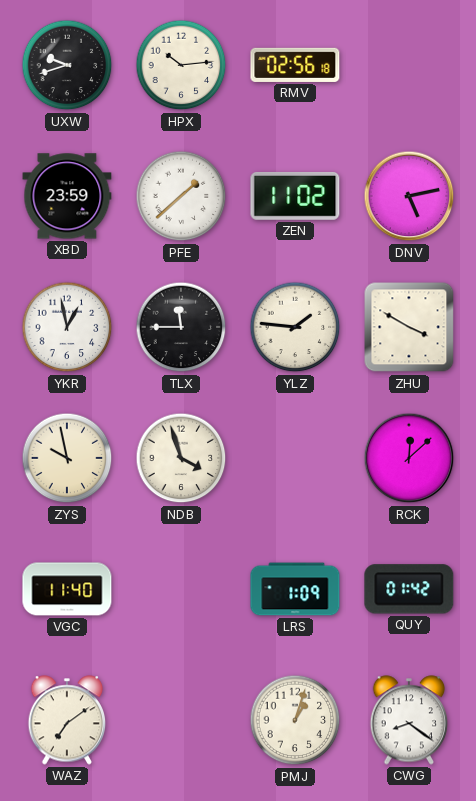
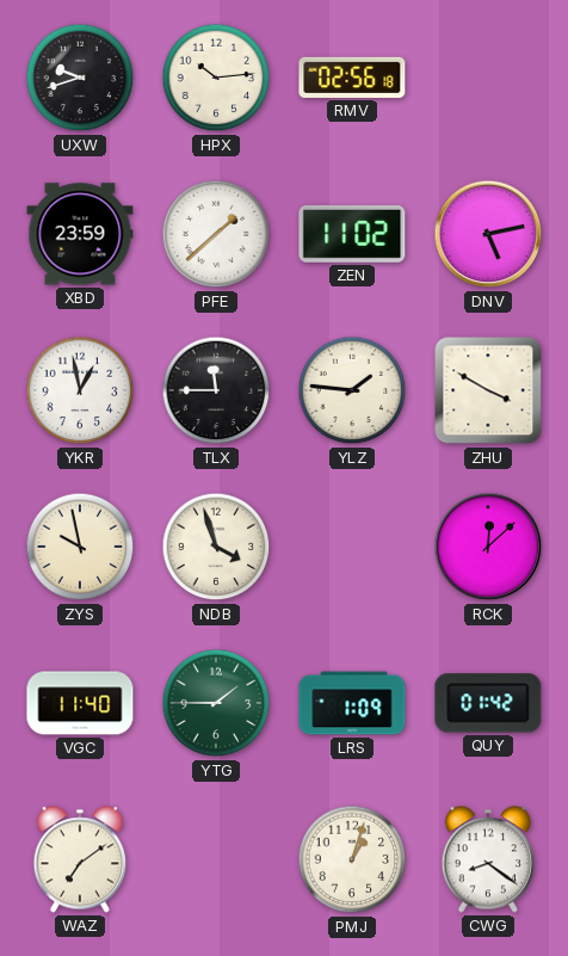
YTG: none -> 1:45 (216, 703)
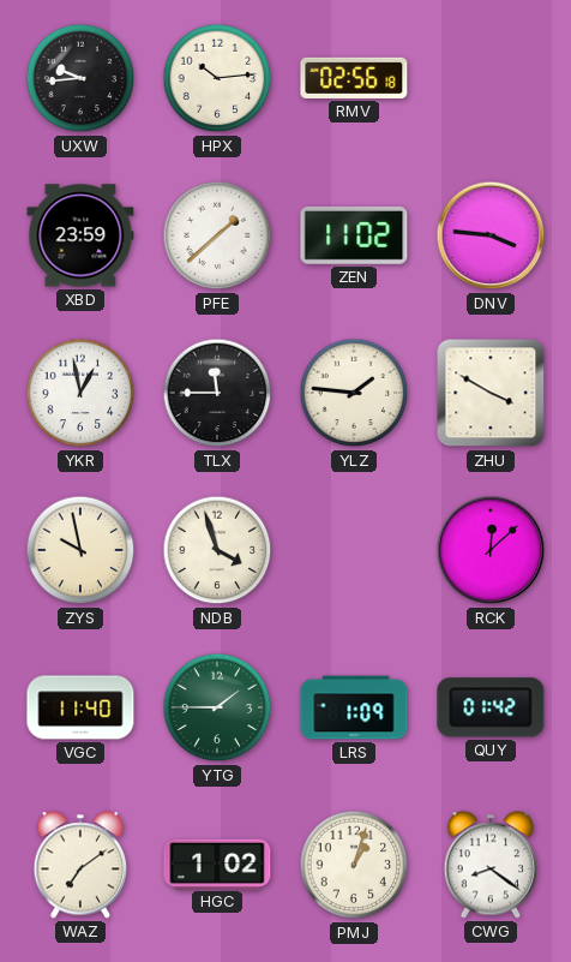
UXW: 9:42 -> 9:44 (80, 78)
DNV: 5:13 -> 3:46 (491, 235)
HGC: none -> 1:02 (217, 864)
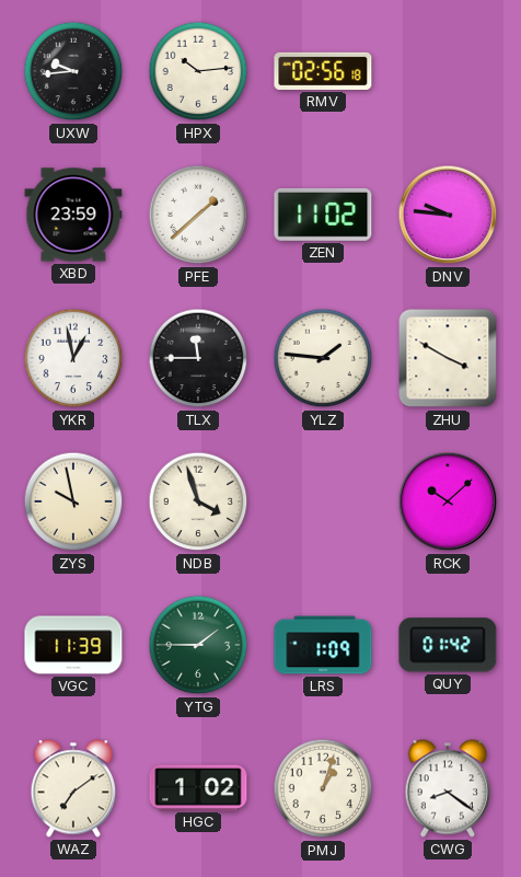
DNV: 3:46 -> 9:46 (448, 215)
RCK: 12:08 -> 10:08 (448, 501)
VGC: 11:40 -> 11:39 (73, 645)
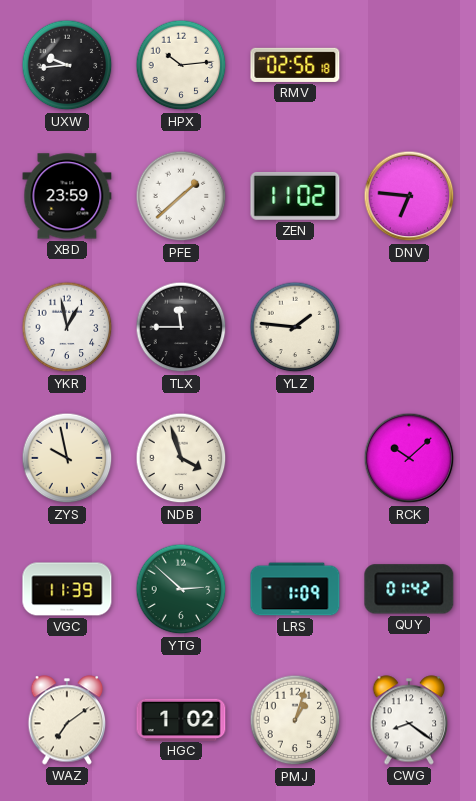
DNV: 9:46 -> 6:46 (409, 196)
ZHU: 3:50 -> none (448, 358)
YTG: 1:45 -> 2:52 (181, 589)
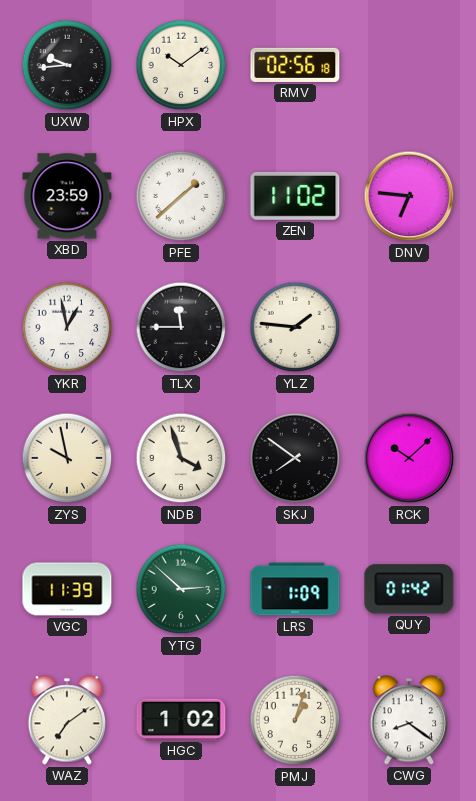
HPX: 10:14 -> 10:09 (181, 65)
SKJ: none -> 7:51 (295, 458)
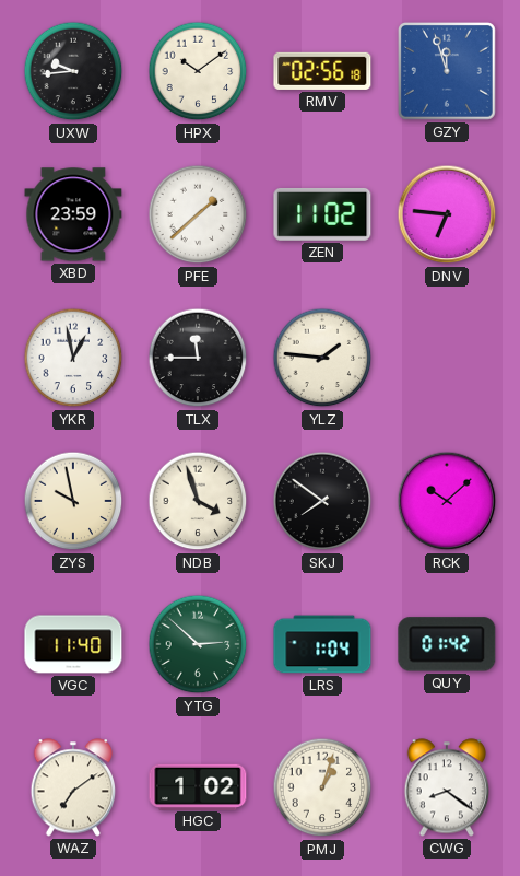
GZY: none -> 11:57 (447, 71)
VGC: 11:39 -> 11:40 (73, 644)
LRS: 1:09 -> 1:04 (322, 644)
